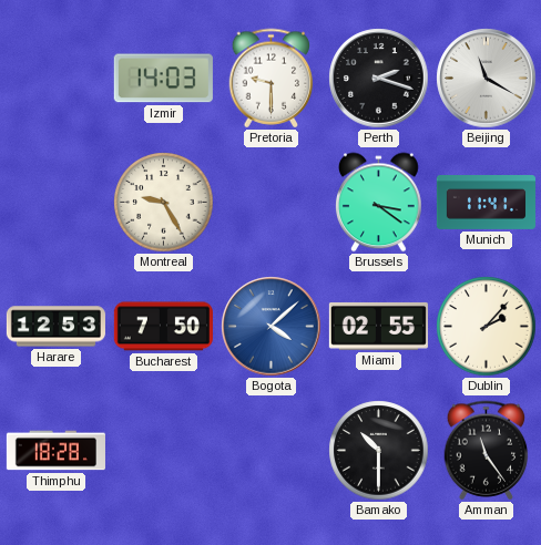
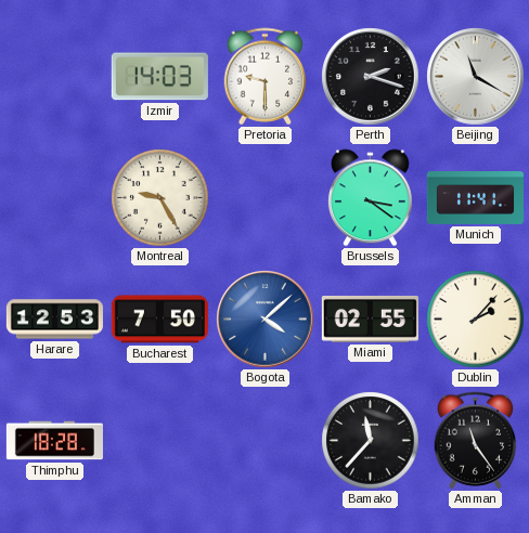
Bamako: 10:30 -> 11:37 (371, 441)
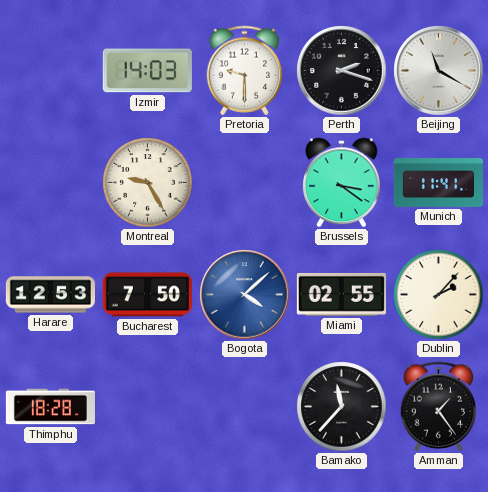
Amman: 11:24 -> 1:24 (439, 407)
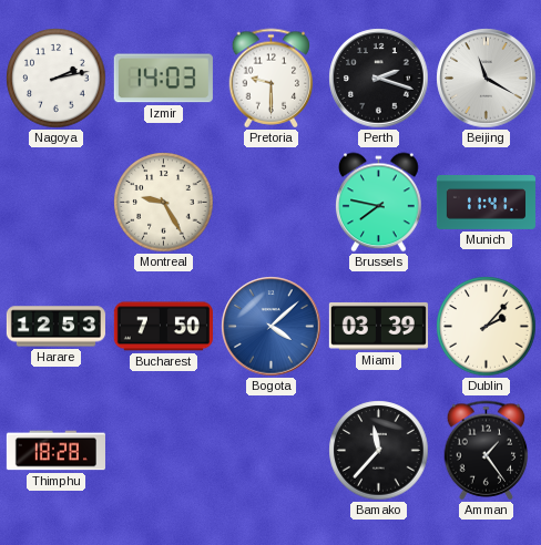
Nagoya: none -> 2:13 (57, 79)
Brussels: 3:21 -> 7:47 (379, 203)
Miami: 02:55 -> 03:39 (378, 326)
